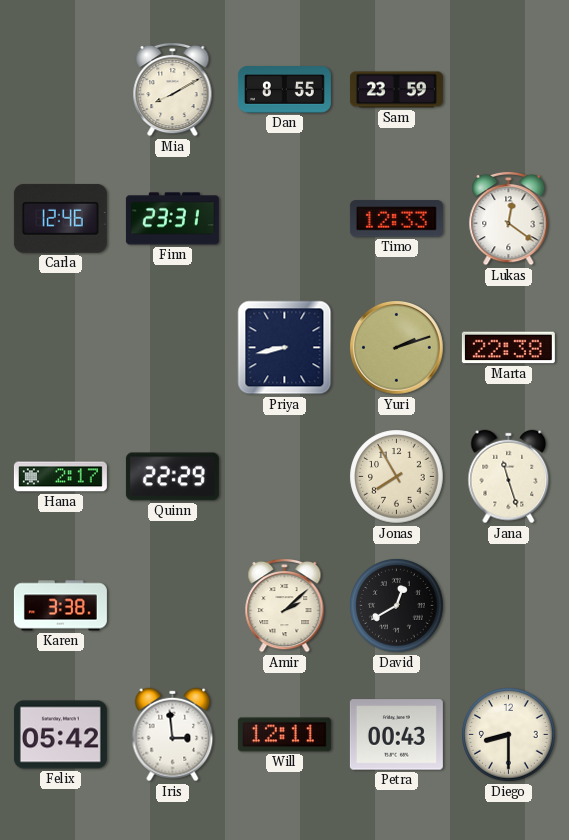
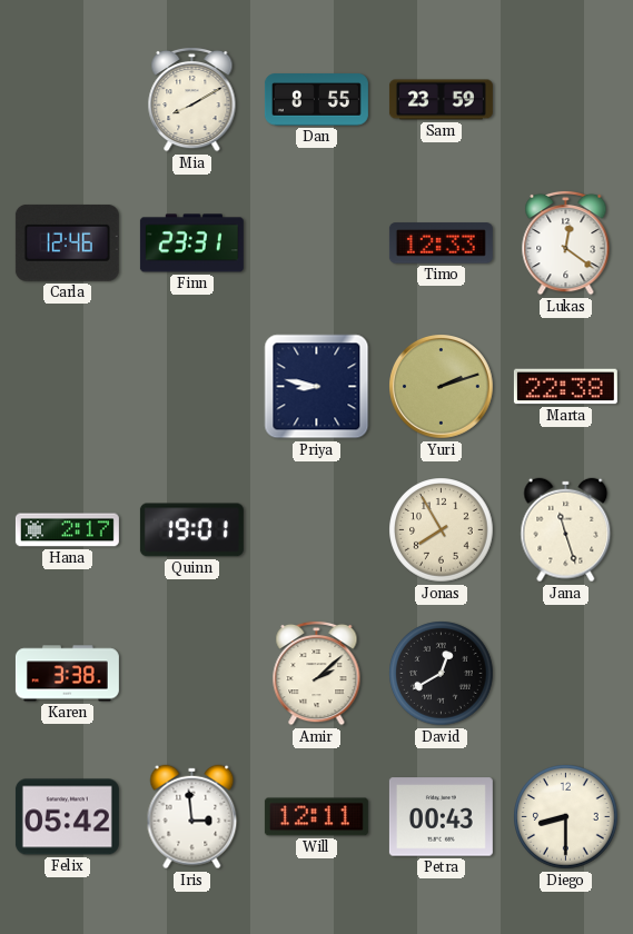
Priya: 8:43 -> 8:47 (317, 387)
Quinn: 22:29 -> 19:01 (191, 530)
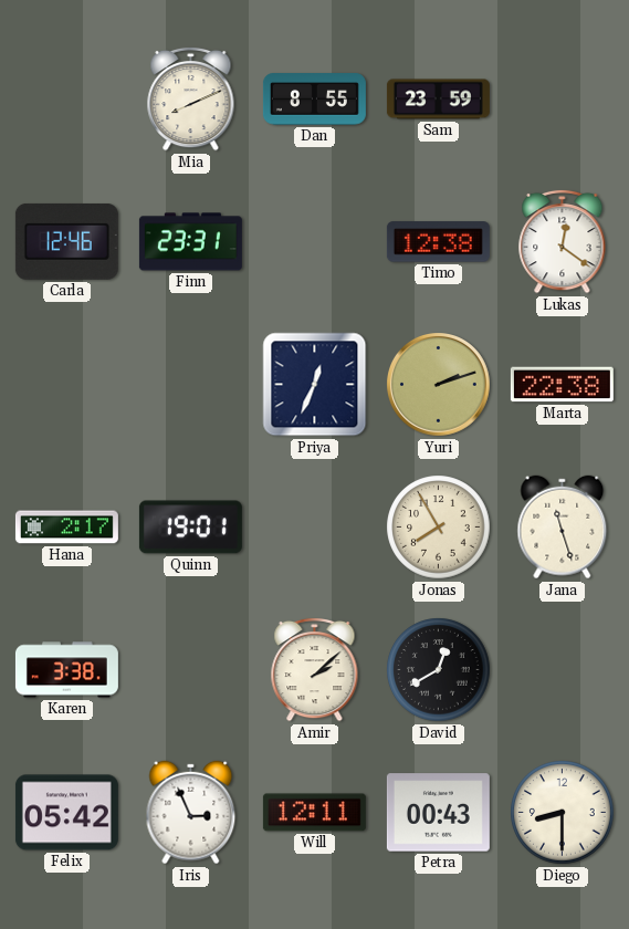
Mia: 8:10 -> 8:11 (191, 98)
Timo: 12:33 -> 12:38 (438, 242)
Priya: 8:47 -> 12:34 (315, 385)
Iris: 2:59 -> 2:56 (191, 813)
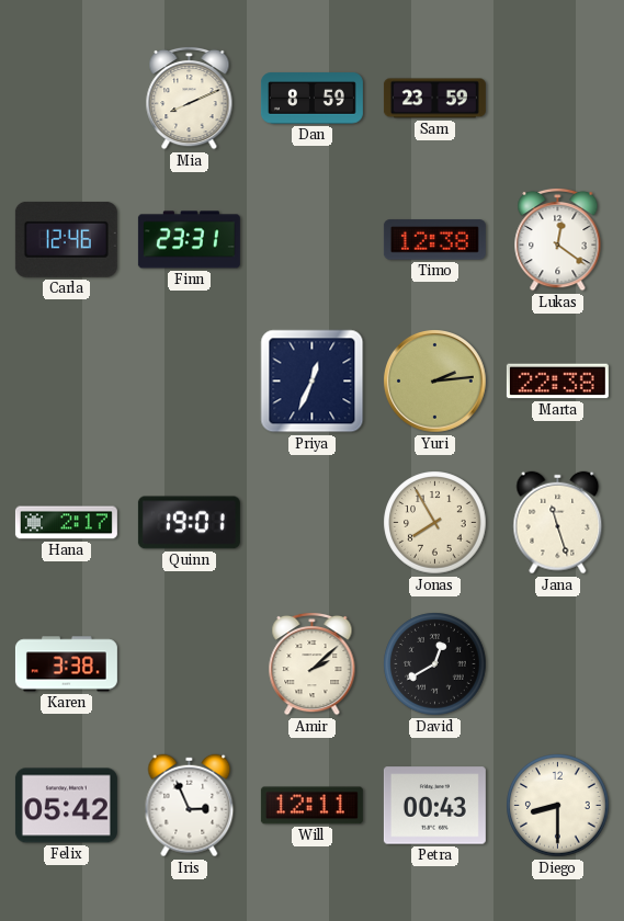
Dan: 8:55 -> 8:59 (311, 99)
Yuri: 2:12 -> 2:14 (435, 382)
